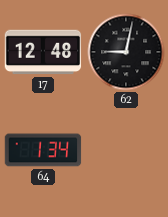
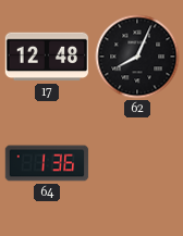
62: 9:02 -> 8:04 (137, 57)
64: 1:34 -> 1:36 (47, 163)
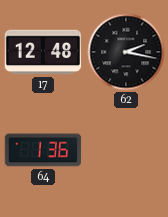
62: 8:04 -> 2:17 (126, 52)
